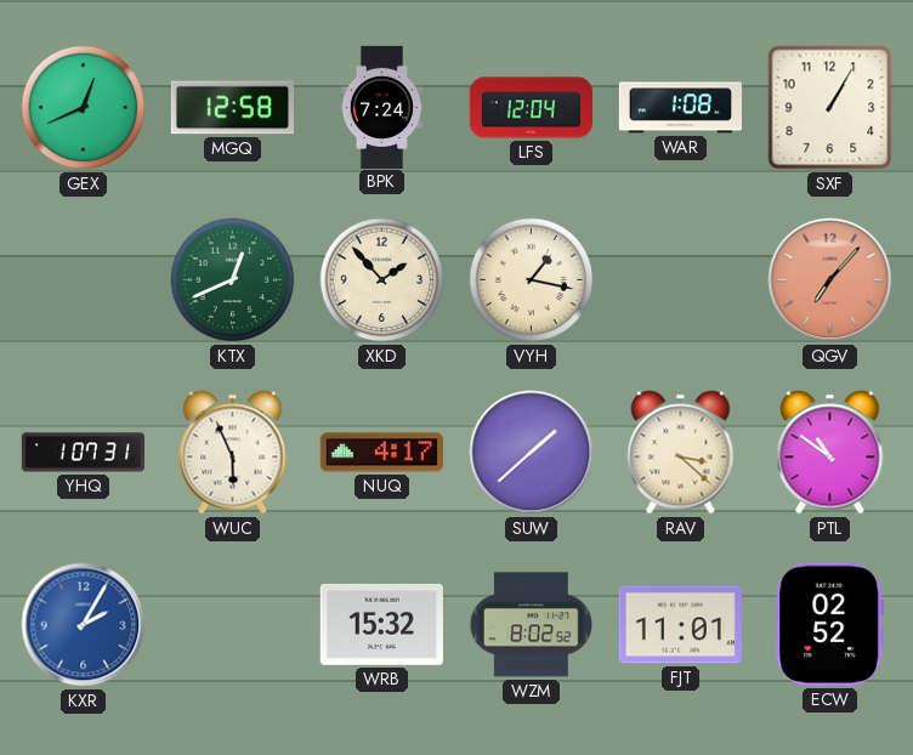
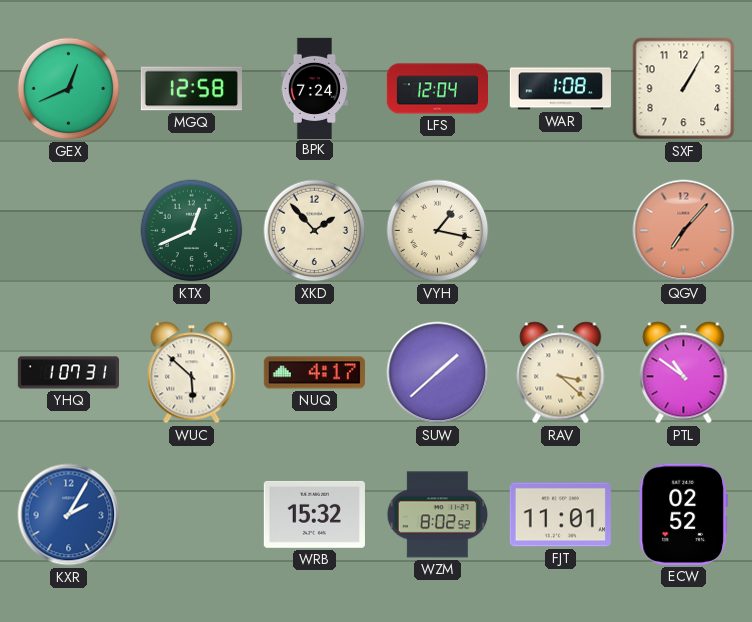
WUC: 5:56 -> 5:52 (192, 373)
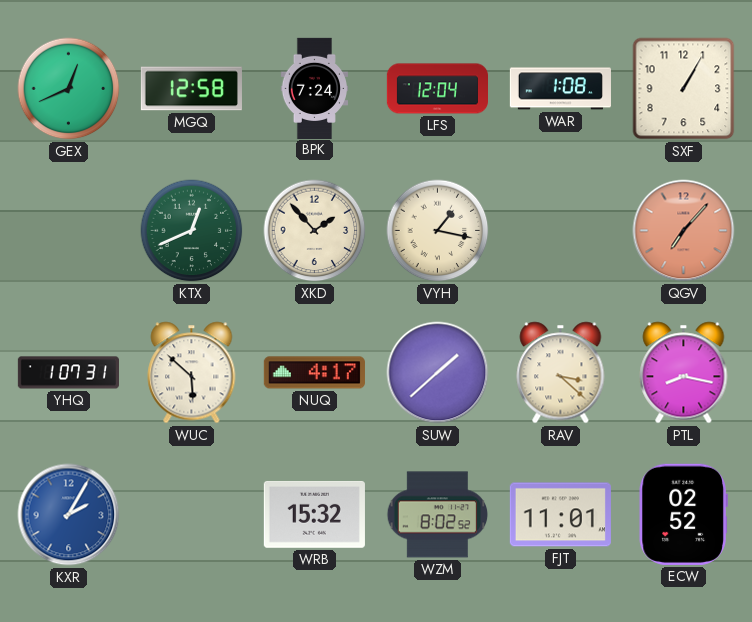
PTL: 10:51 -> 8:17 (684, 373)
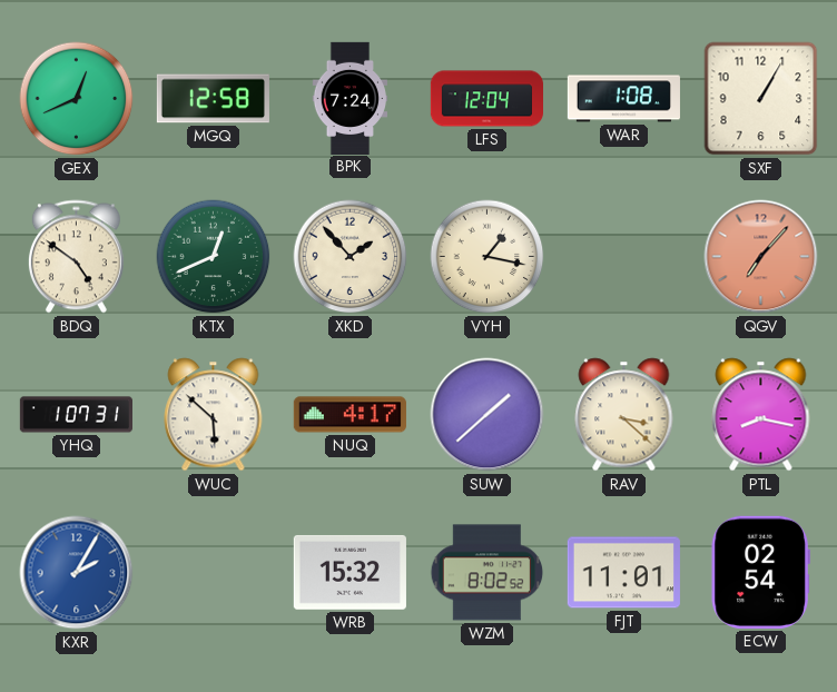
BDQ: none -> 4:51 (76, 257)
ECW: 02:52 -> 02:54 (760, 572)
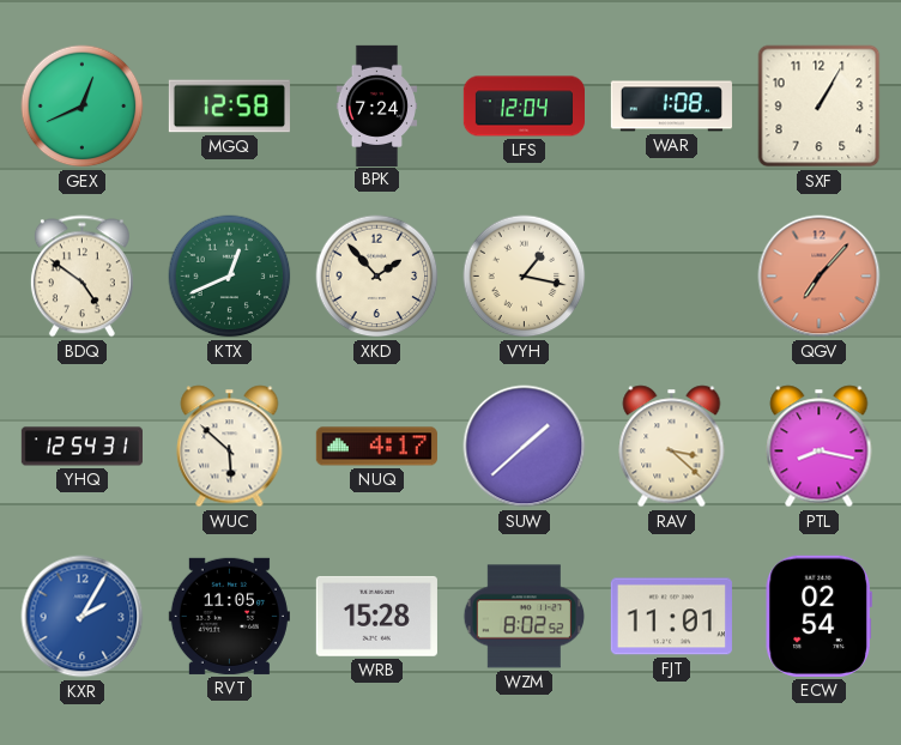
YHQ: 1:07 -> 12:54 (81, 447)
RVT: none -> 11:05 (229, 616)
WRB: 15:32 -> 15:28 (376, 616)
